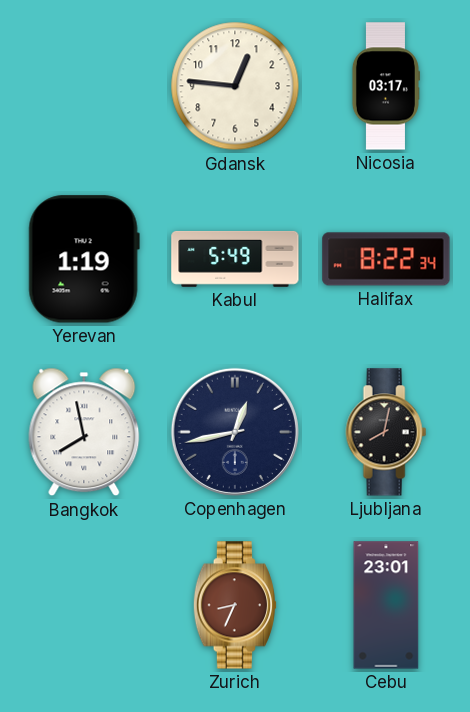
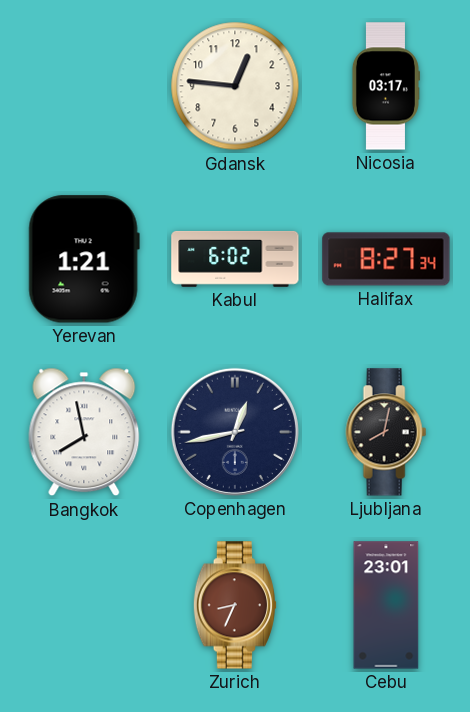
Yerevan: 1:19 -> 1:21 (84, 259)
Kabul: 5:49 -> 6:02 (235, 259)
Halifax: 8:22 -> 8:27 (386, 259)
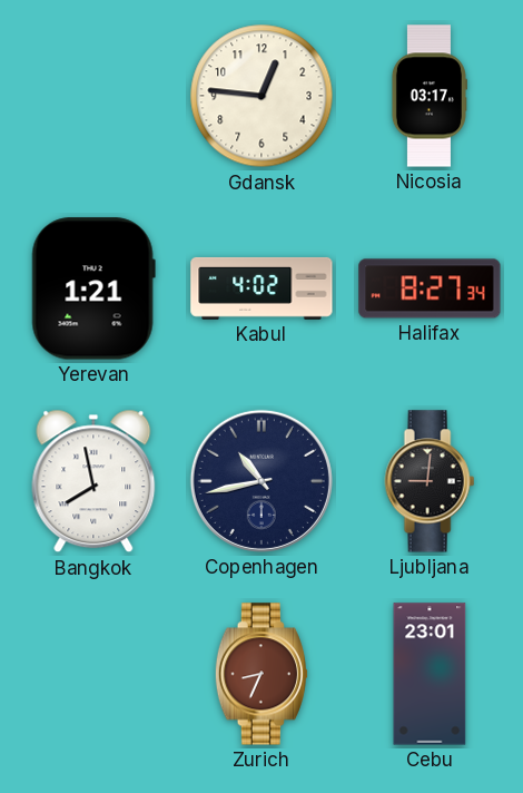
Kabul: 6:02 -> 4:02 (261, 288)
Copenhagen: 12:43 -> 10:43 (261, 481)
Ljubljana: 8:02 -> 9:01 (430, 481)
